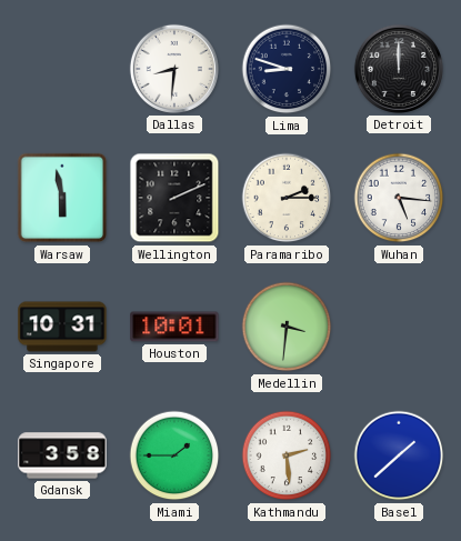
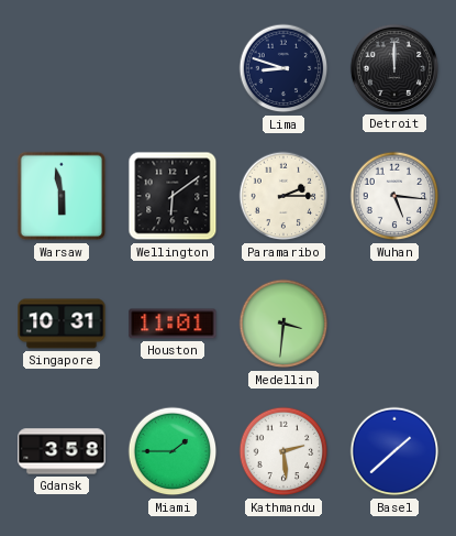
Dallas: 8:31 -> none (174, 69)
Wellington: 2:11 -> 6:09 (173, 196)
Houston: 10:01 -> 11:01 (173, 324)
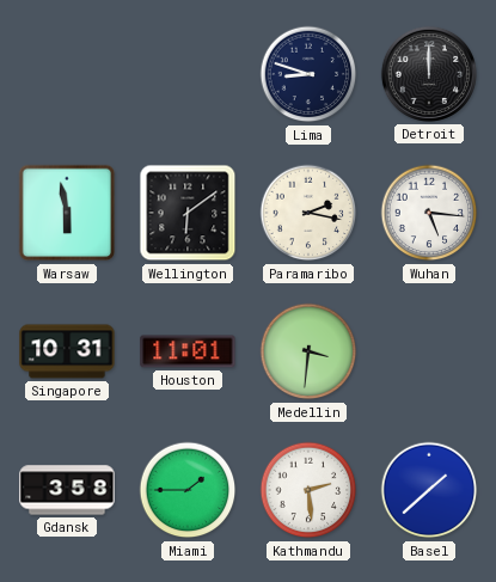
Paramaribo: 2:15 -> 2:17 (308, 213)
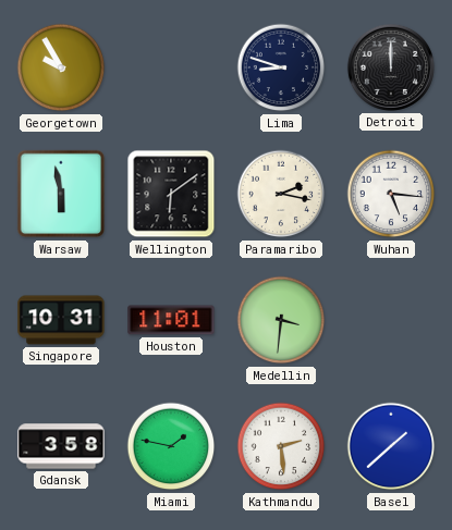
Georgetown: none -> 9:55 (61, 67)
Miami: 1:45 -> 1:47 (171, 446)
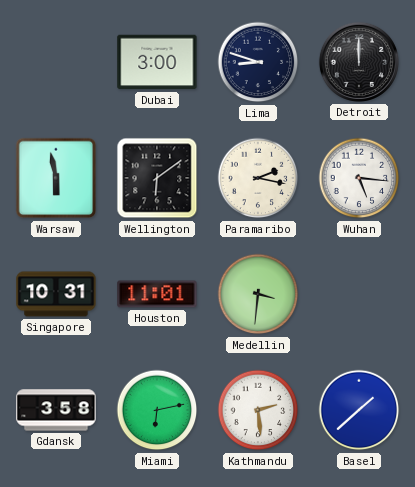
Georgetown: 9:55 -> none (61, 67)
Dubai: none -> 3:00 (157, 62)
Miami: 1:47 -> 6:13 (157, 410)
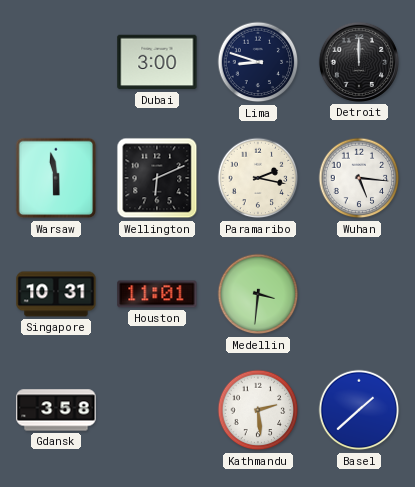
Wellington: 6:09 -> 6:11 (157, 178)
Miami: 6:13 -> none (157, 410)
